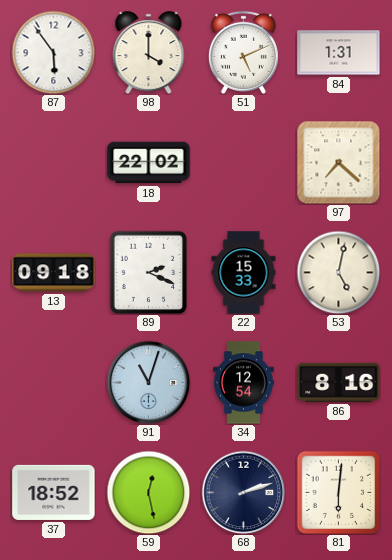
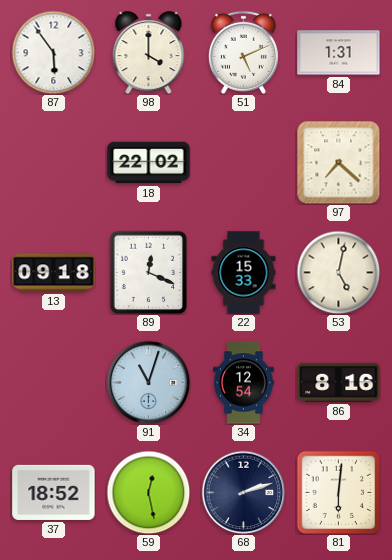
89: 2:19 -> 12:19 (149, 272)
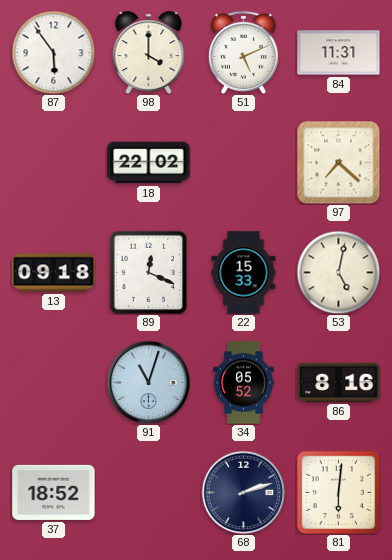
84: 1:31 -> 11:31 (339, 53)
34: 12:54 -> 05:52 (244, 383)
59: 12:28 -> none (148, 492)
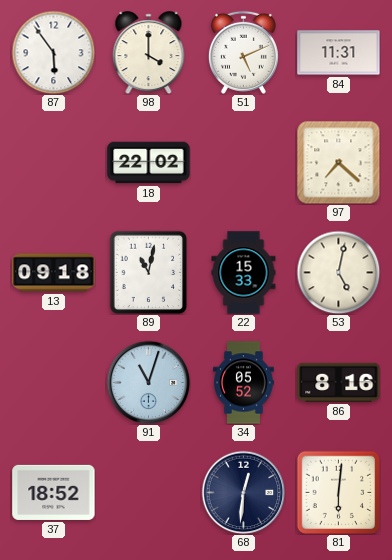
89: 12:19 -> 11:02 (149, 272)
68: 2:12 -> 12:31 (243, 492)
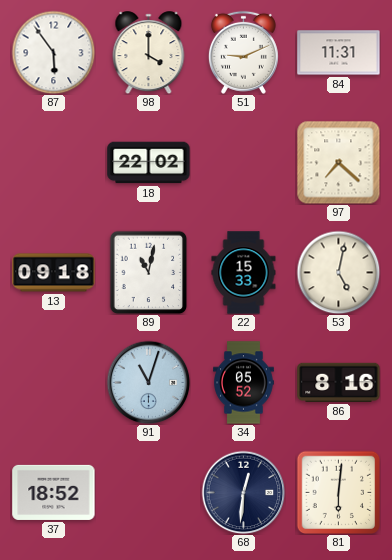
51: 5:11 -> 9:11 (243, 52)
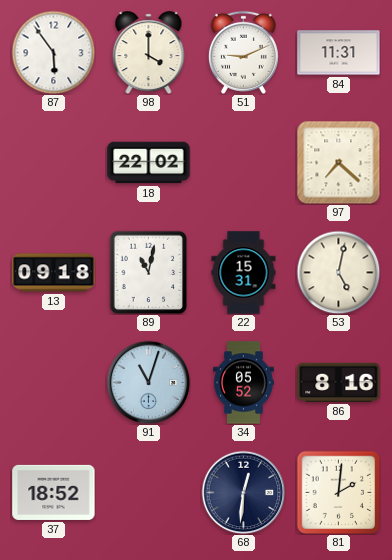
22: 15:33 -> 15:31 (244, 273)
81: 6:01 -> 2:01 (338, 492)
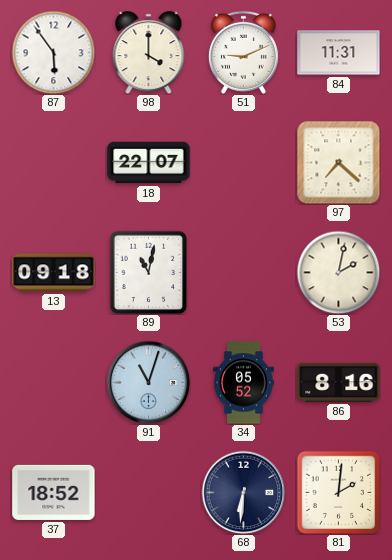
18: 22:02 -> 22:07 (149, 163)
22: 15:31 -> none (244, 273)
53: 5:02 -> 2:02 (338, 272)
68: 12:31 -> 6:31 (243, 492)
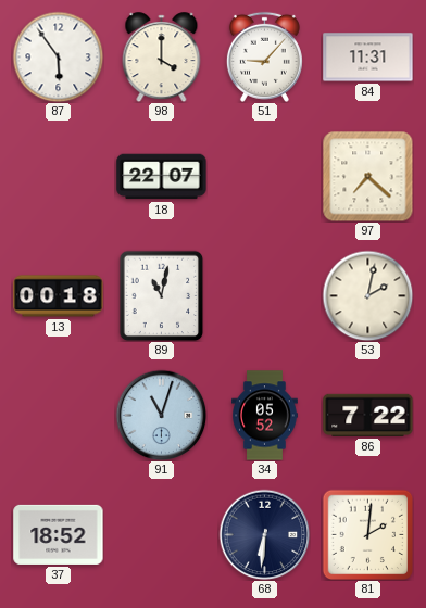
51: 9:11 -> 9:07 (264, 56)
13: 09:18 -> 00:18 (59, 296)
86: 8:16 -> 7:22 (368, 415)
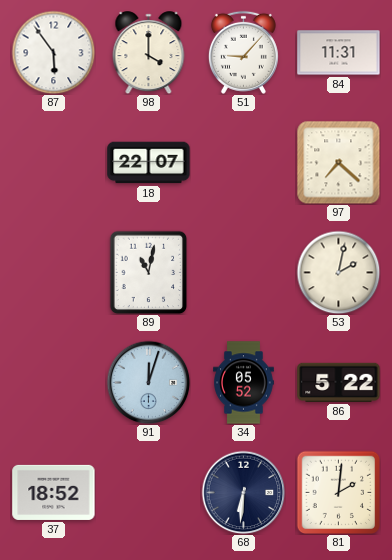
13: 00:18 -> none (59, 296)
91: 11:03 -> 12:03 (148, 382)
86: 7:22 -> 5:22 (339, 382)
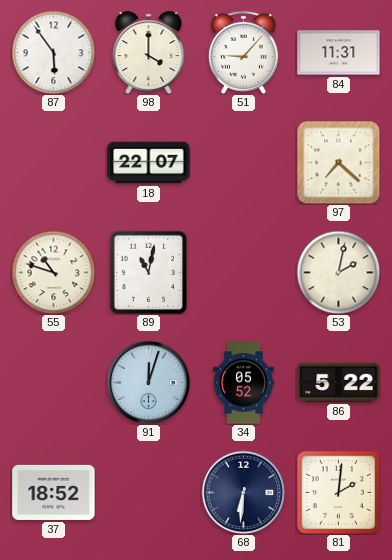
55: none -> 10:48 (53, 272)
